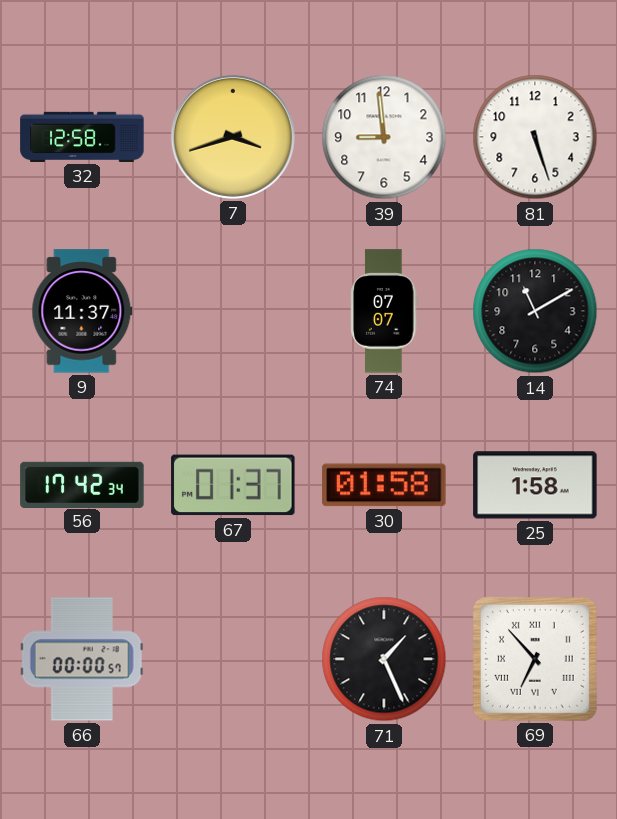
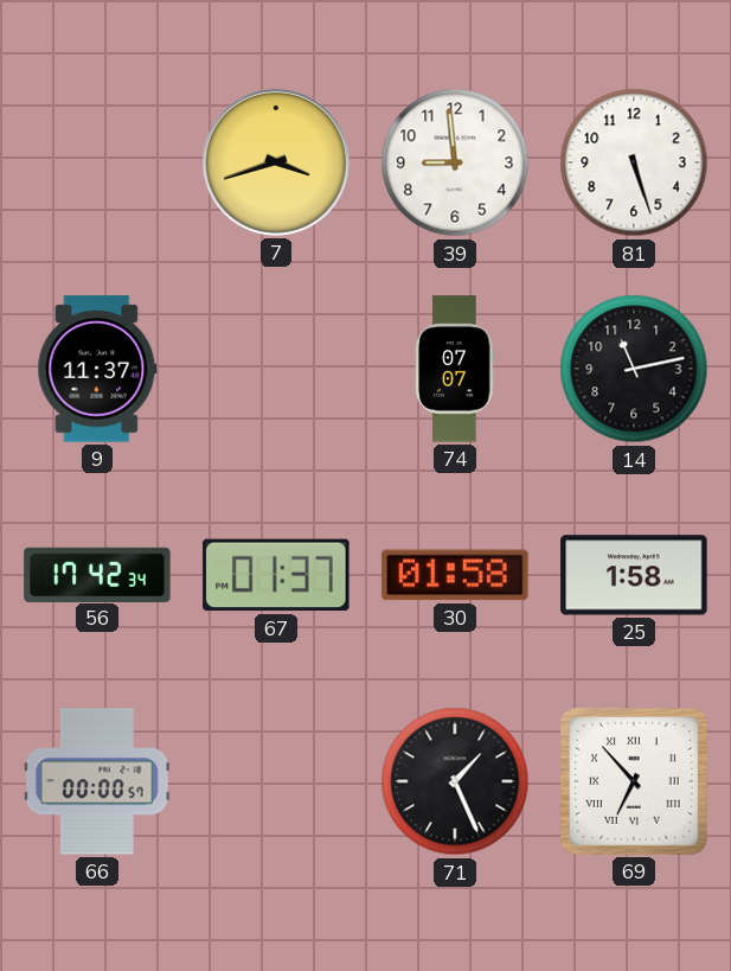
32: 12:58 -> none (82, 137)
14: 11:10 -> 11:13 (634, 369)
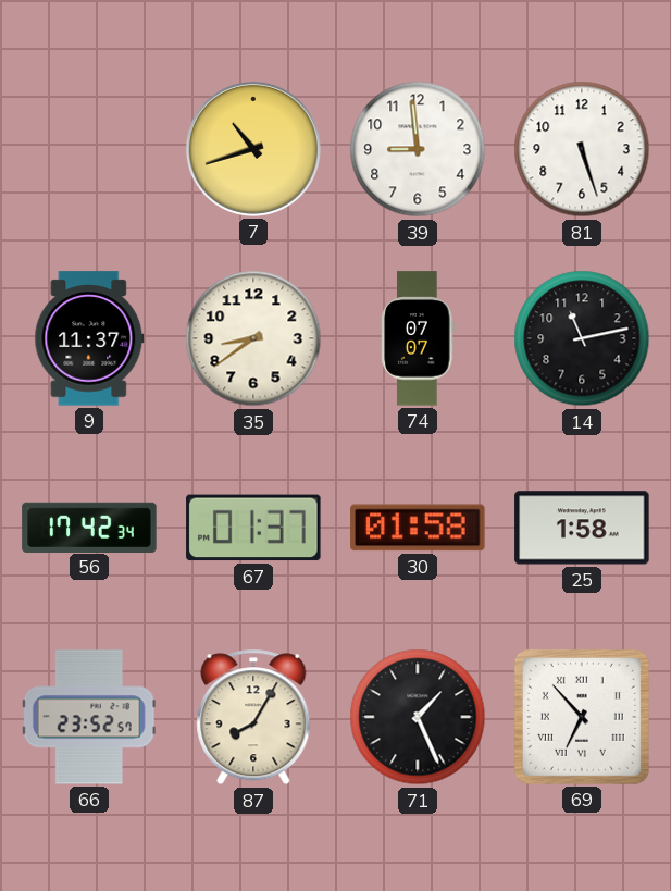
7: 3:42 -> 10:42 (253, 149)
35: none -> 8:39 (253, 338)
66: 00:00 -> 23:52 (89, 717)
87: none -> 8:05 (253, 717)
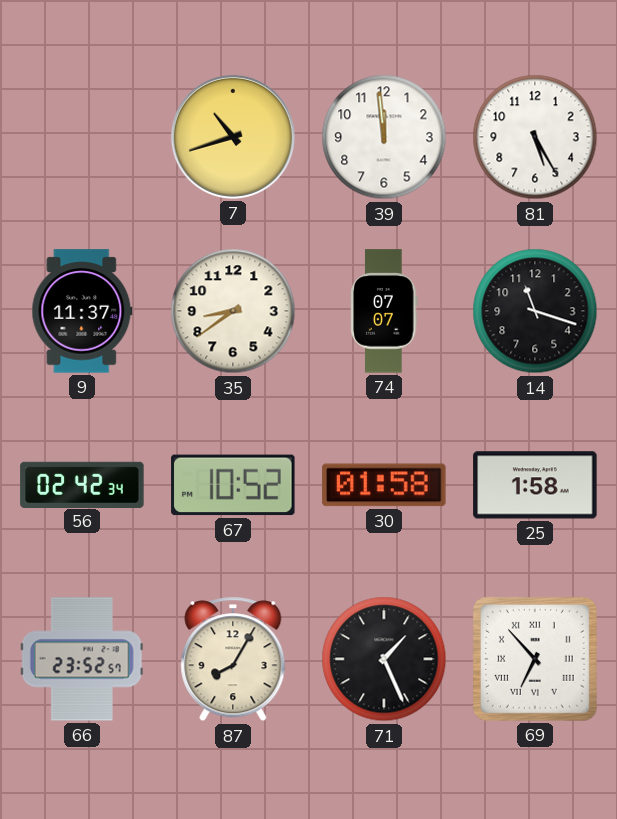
39: 8:59 -> 11:59 (384, 137)
81: 5:27 -> 5:25 (535, 137)
14: 11:13 -> 11:18 (535, 311)
56: 17:42 -> 02:42 (82, 484)
67: 01:37 -> 10:52 (233, 485)
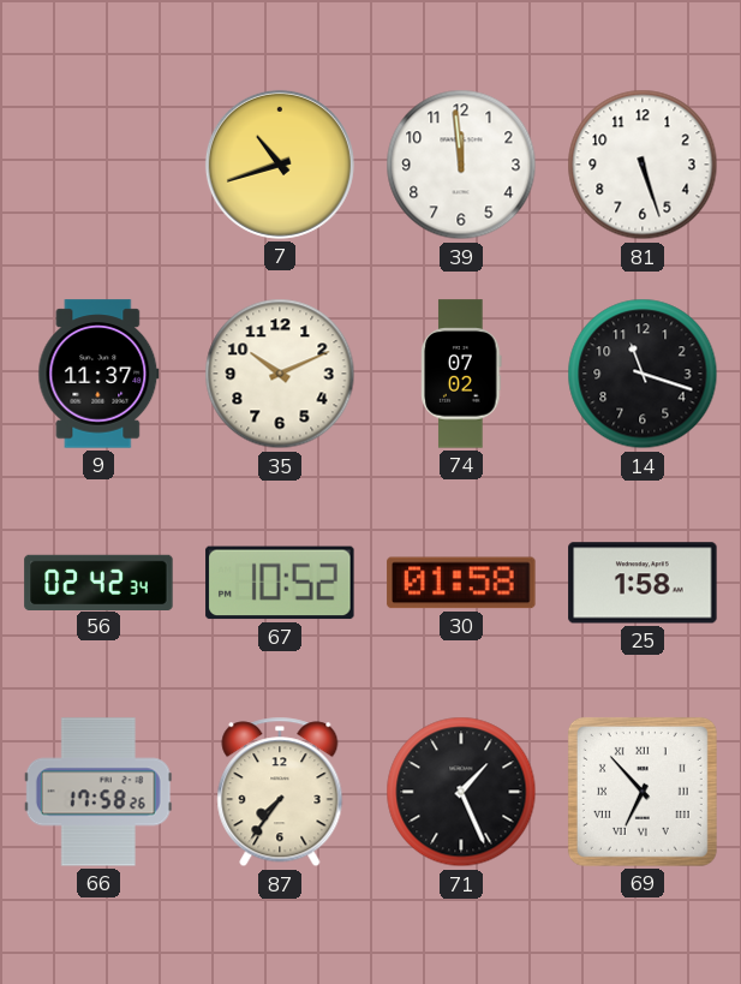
81: 5:25 -> 5:27 (643, 165)
35: 8:39 -> 10:11 (280, 374)
74: 07:07 -> 07:02 (461, 374)
66: 23:52 -> 17:58 (98, 792)
87: 8:05 -> 7:36 (280, 792)
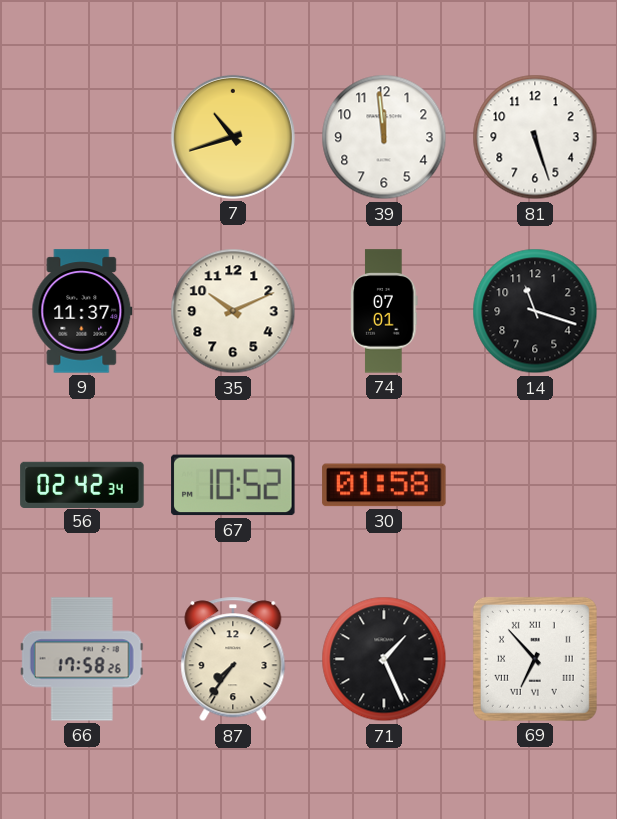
74: 07:02 -> 07:01 (384, 311)
25: 1:58 -> none (643, 583)
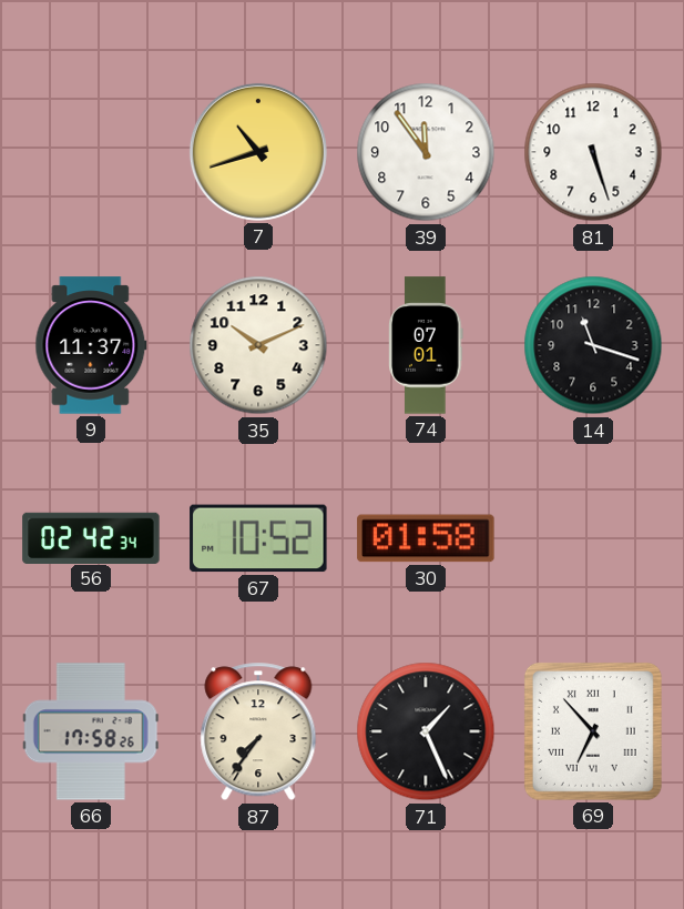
39: 11:59 -> 11:54 (426, 152)
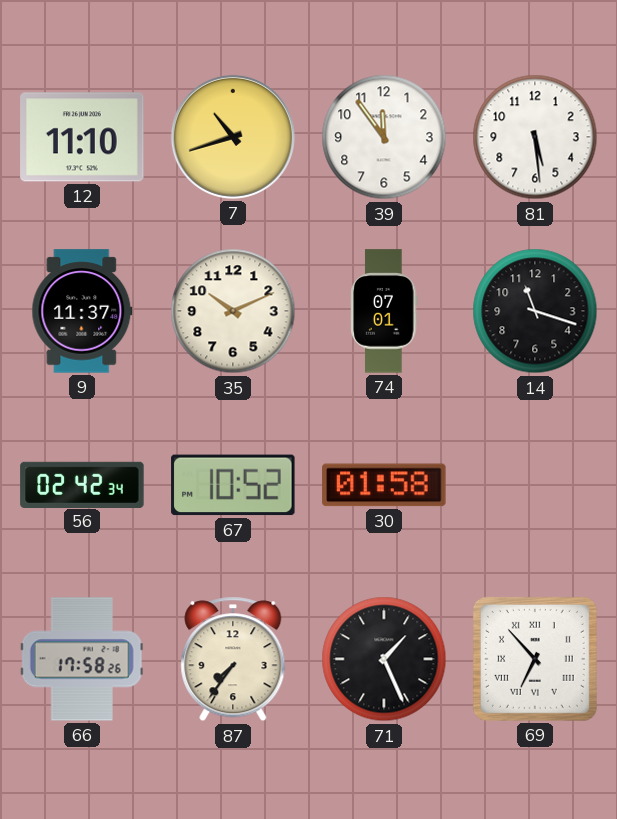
12: none -> 11:10 (82, 137)
81: 5:27 -> 5:29 (535, 137)
